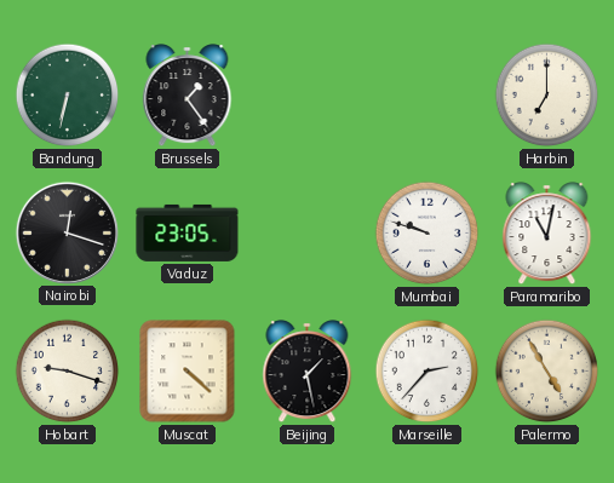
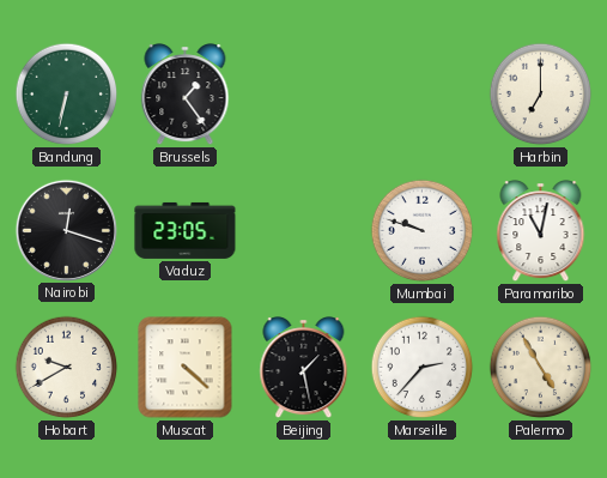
Hobart: 9:18 -> 9:40 (67, 368)
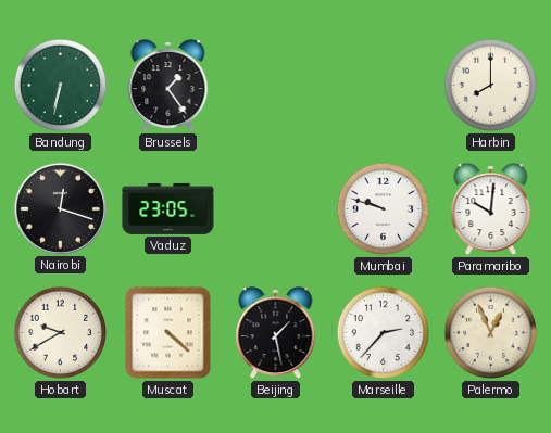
Harbin: 7:00 -> 8:00 (491, 86)
Paramaribo: 11:02 -> 10:01 (491, 209)
Palermo: 4:55 -> 12:56 (491, 333)
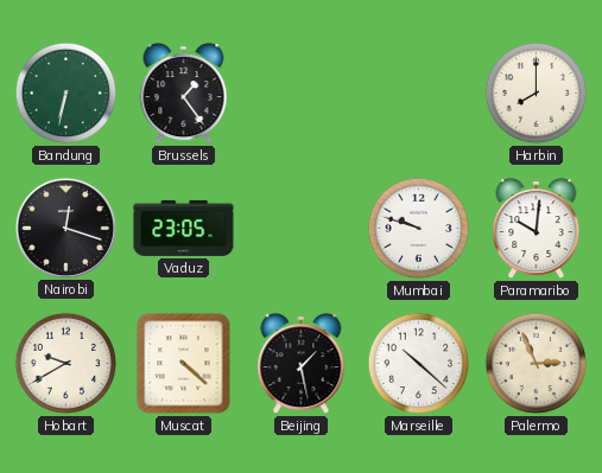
Marseille: 2:37 -> 10:22 (419, 364)
Palermo: 12:56 -> 2:56 (537, 364)
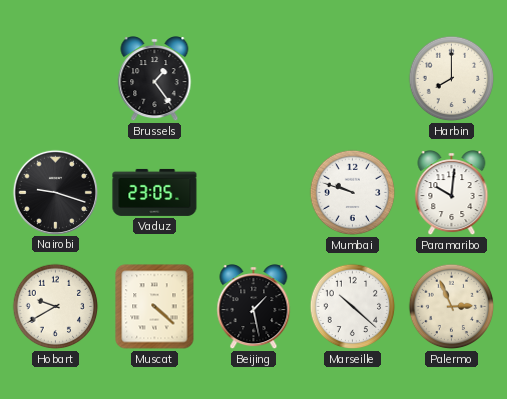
Bandung: 6:32 -> none (66, 94)
Nairobi: 12:18 -> 9:18 (55, 192)
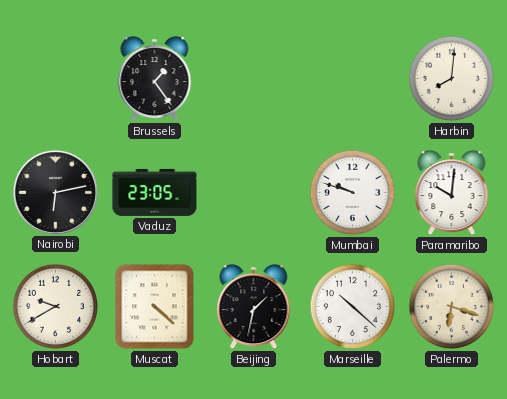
Harbin: 8:00 -> 8:01 (452, 79)
Nairobi: 9:18 -> 6:13 (55, 192)
Beijing: 1:28 -> 1:32 (254, 307)
Palermo: 2:56 -> 6:18 (452, 307)
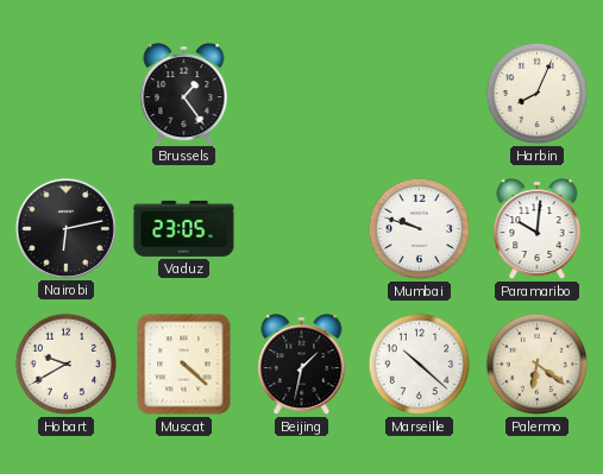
Harbin: 8:01 -> 8:04 (538, 94)
Palermo: 6:18 -> 6:21 (538, 365)
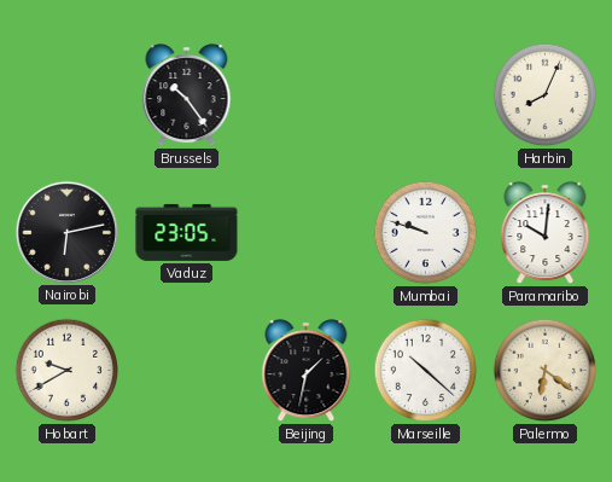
Brussels: 1:24 -> 10:24 (187, 95)
Muscat: 4:22 -> none (184, 365)
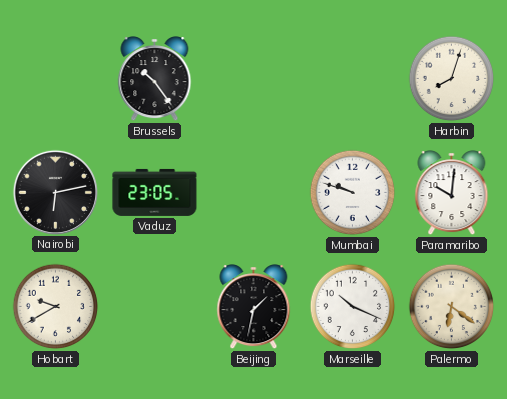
Harbin: 8:04 -> 8:03 (452, 79)
Marseille: 10:22 -> 10:19 (353, 307)
